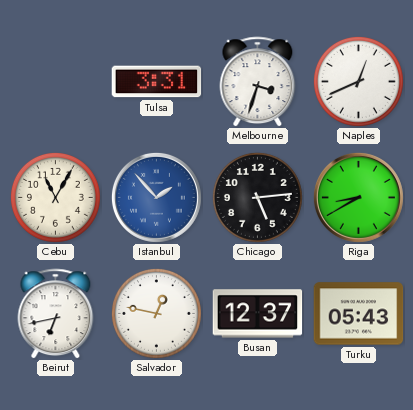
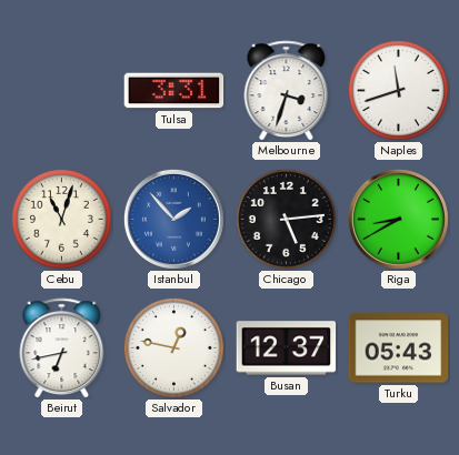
Naples: 12:41 -> 11:42 (398, 90)
Cebu: 11:05 -> 11:03 (61, 219)
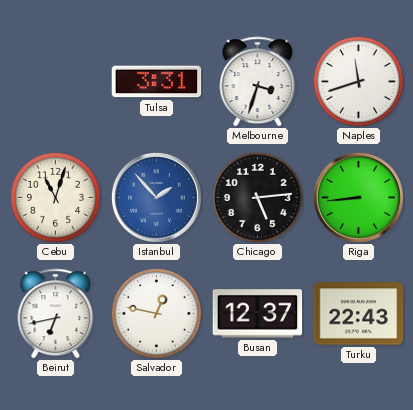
Riga: 8:40 -> 8:44 (358, 197)
Turku: 05:43 -> 22:43 (359, 314)
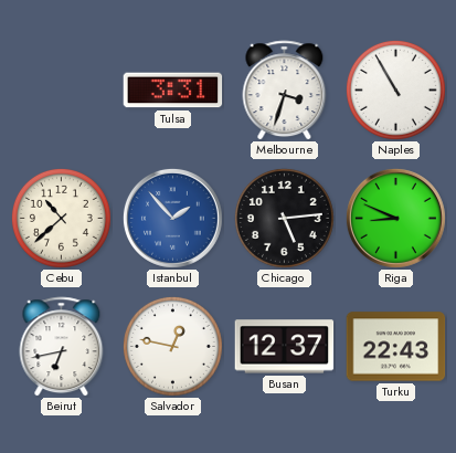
Naples: 11:42 -> 10:55 (395, 89)
Cebu: 11:03 -> 10:38 (61, 218)
Riga: 8:44 -> 8:49 (395, 218)
